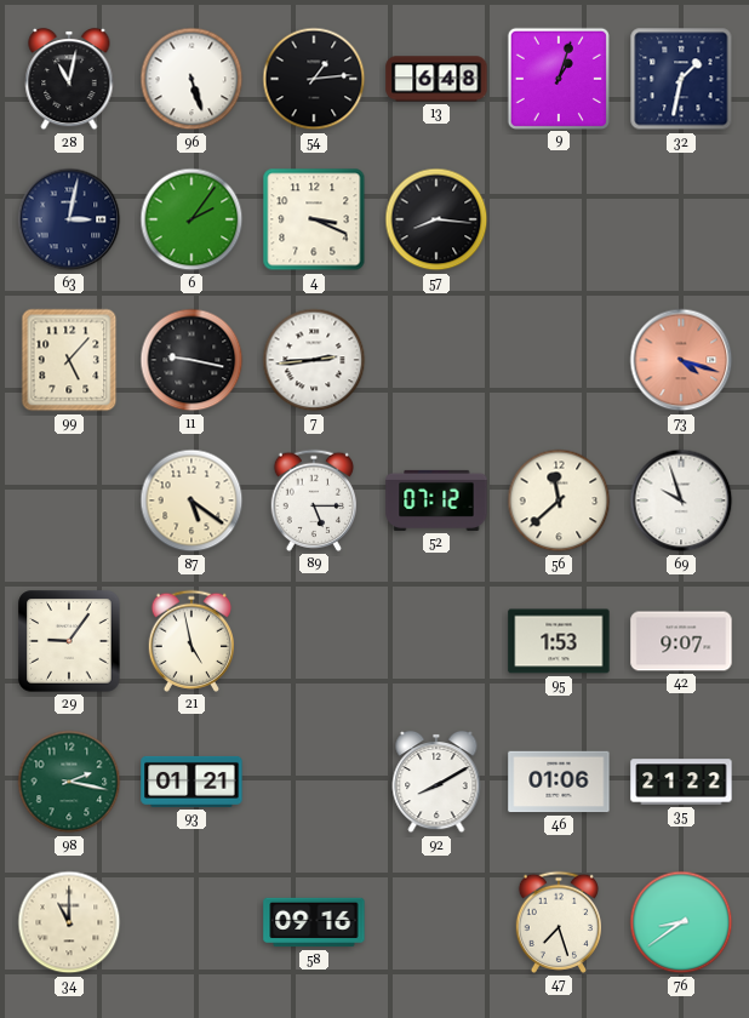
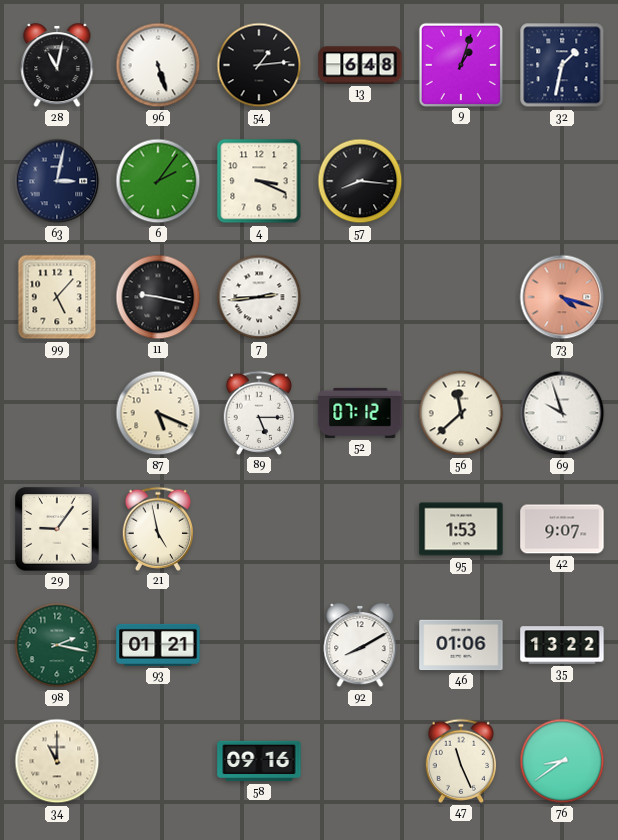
87: 5:21 -> 5:19 (158, 413)
35: 21:22 -> 13:22 (562, 645)
47: 7:27 -> 11:26 (460, 761)
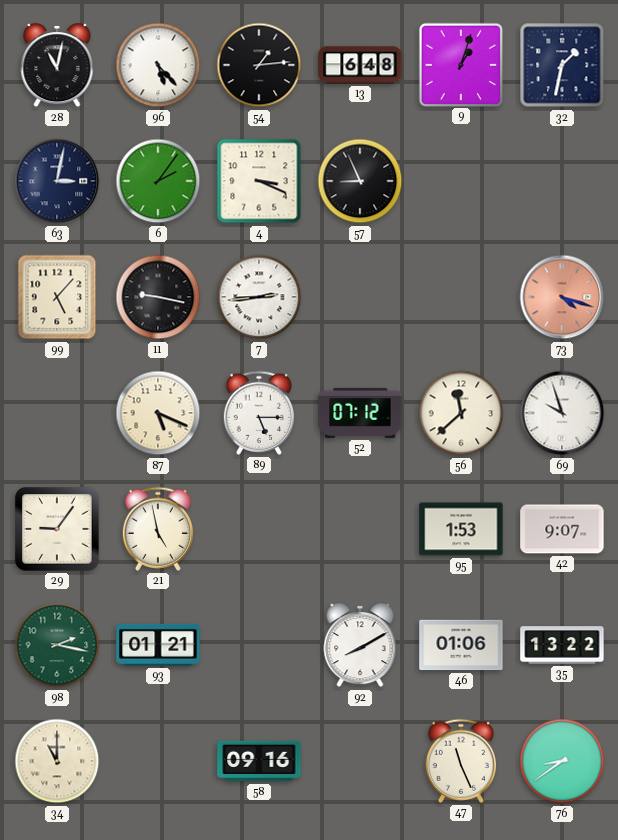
96: 5:27 -> 5:23 (158, 65)
57: 8:16 -> 8:56 (360, 181)
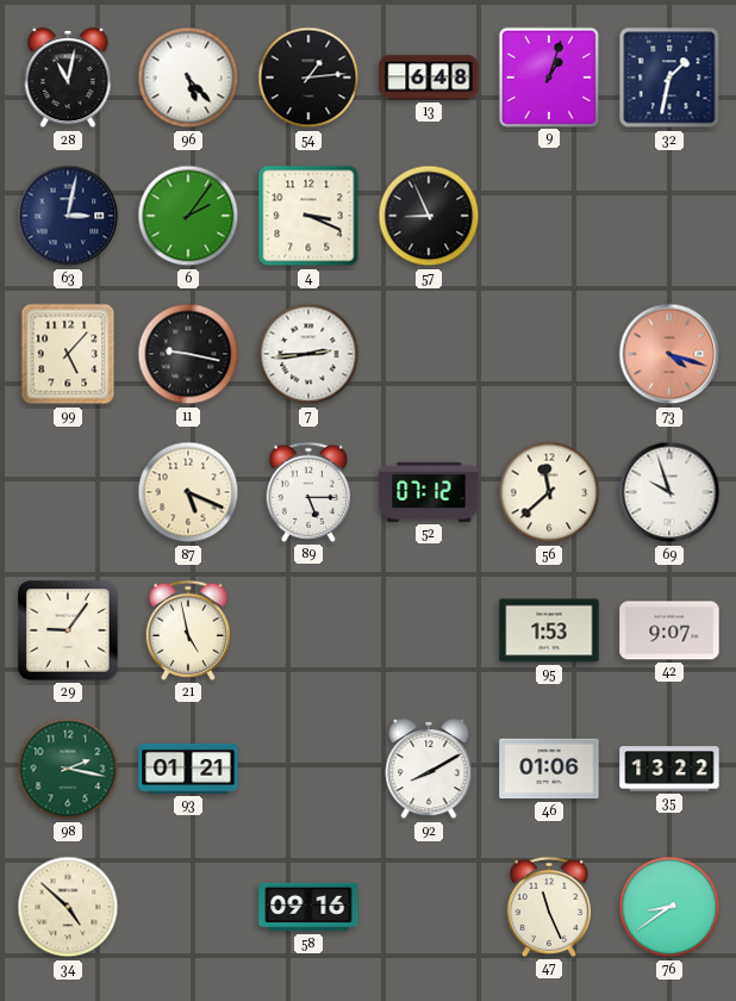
34: 11:00 -> 4:52 (68, 907)
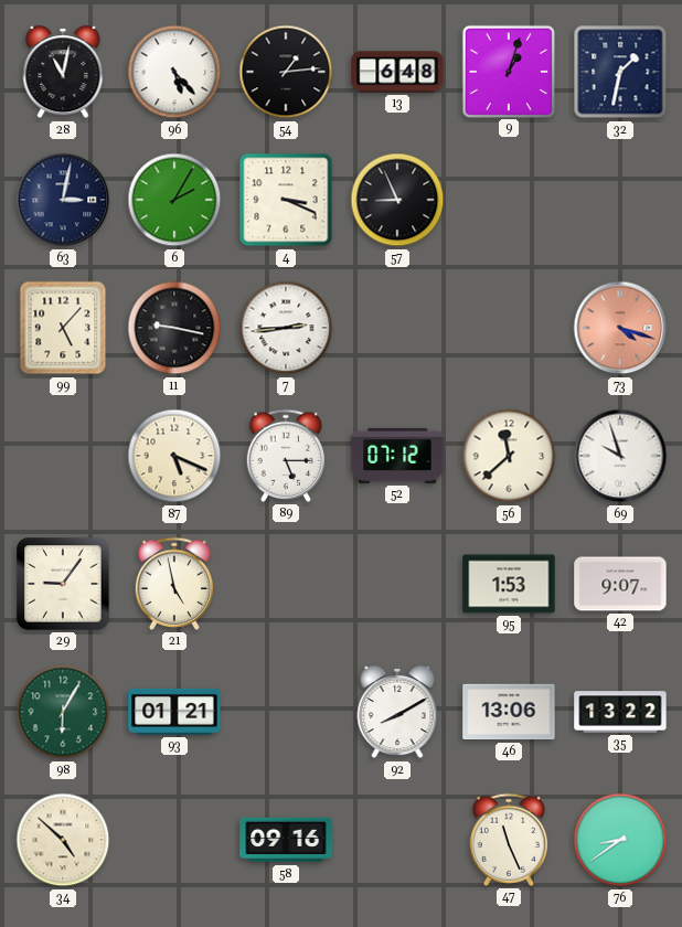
6: 2:06 -> 2:05 (174, 200)
98: 2:17 -> 6:05 (63, 712)
46: 01:06 -> 13:06 (509, 712)
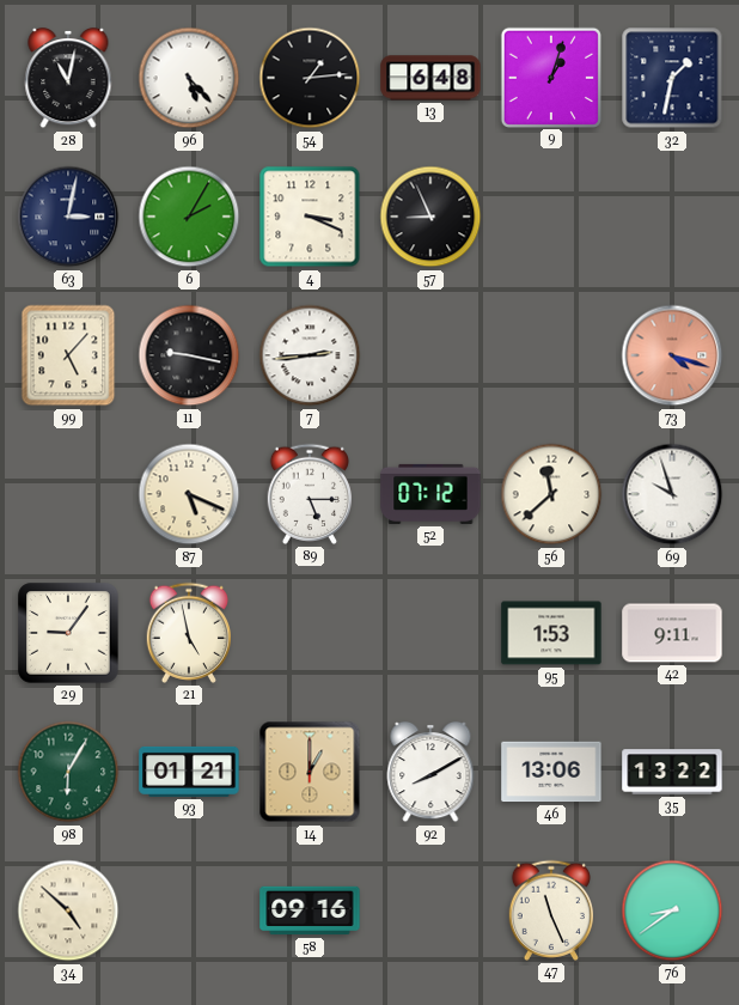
42: 9:07 -> 9:11 (672, 633)
14: none -> 1:00 (310, 772)
